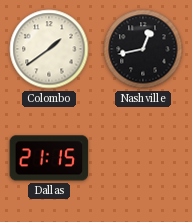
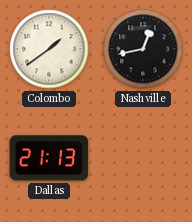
Dallas: 21:15 -> 21:13 (49, 158)
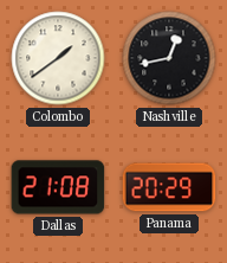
Dallas: 21:13 -> 21:08 (58, 187)
Panama: none -> 20:29 (169, 187)
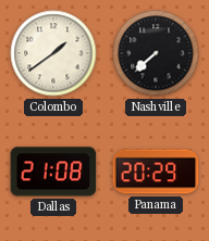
Nashville: 12:43 -> 7:38 (156, 53)
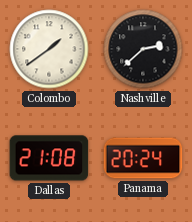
Nashville: 7:38 -> 2:38 (143, 49)
Panama: 20:29 -> 20:24 (143, 158)
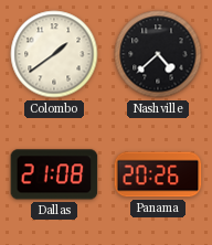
Nashville: 2:38 -> 4:38 (158, 54)
Panama: 20:24 -> 20:26 (158, 174)
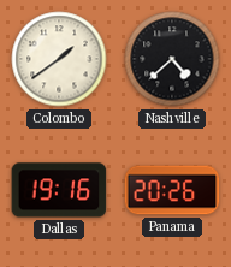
Dallas: 21:08 -> 19:16 (59, 190)
